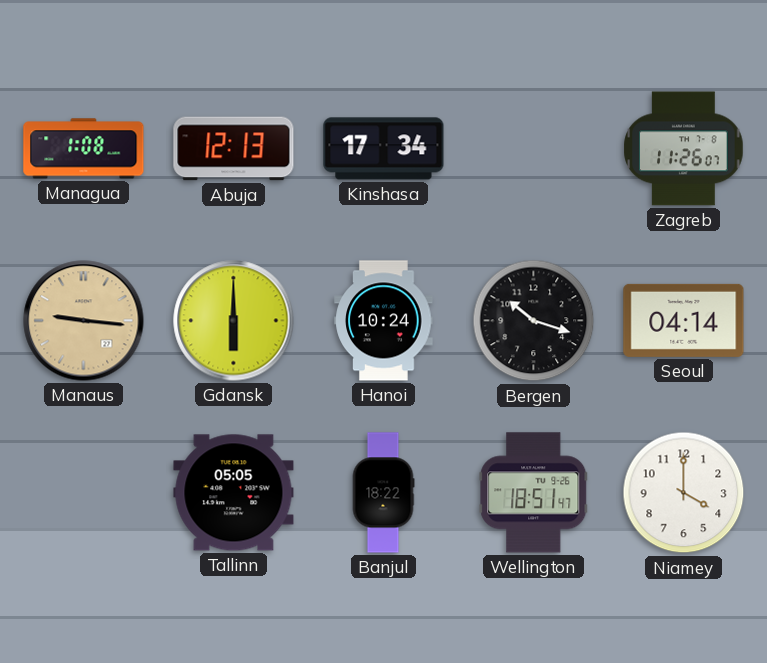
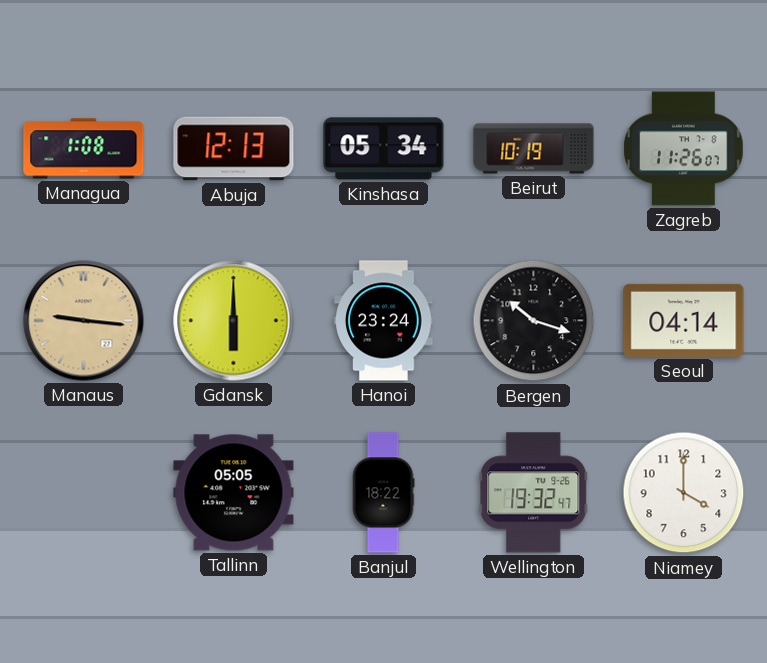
Kinshasa: 17:34 -> 05:34 (384, 149)
Beirut: none -> 10:19 (534, 149)
Hanoi: 10:24 -> 23:24 (384, 321)
Wellington: 18:51 -> 19:32 (534, 493)
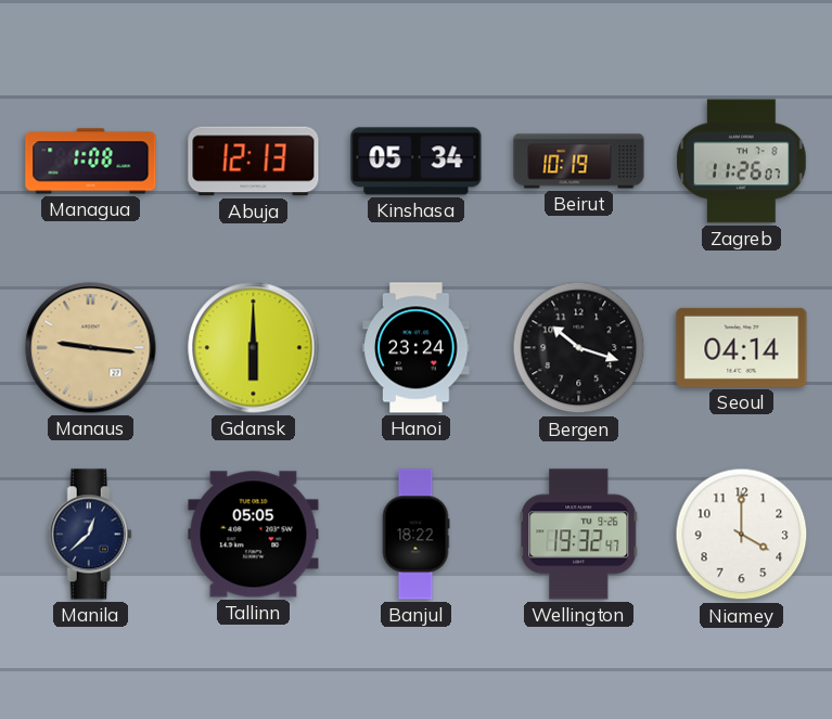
Manila: none -> 12:38 (90, 535)
